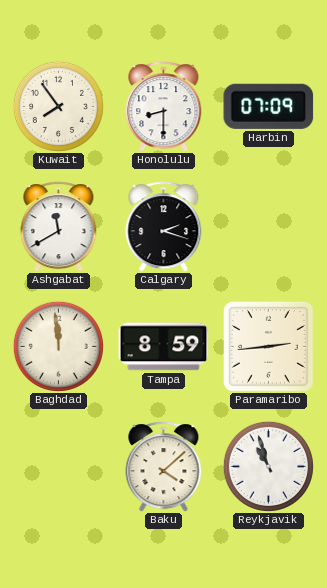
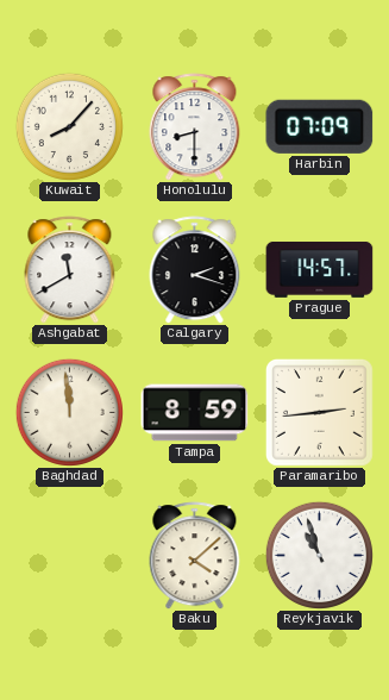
Kuwait: 7:54 -> 8:07 (69, 126)
Prague: none -> 14:57 (320, 269)
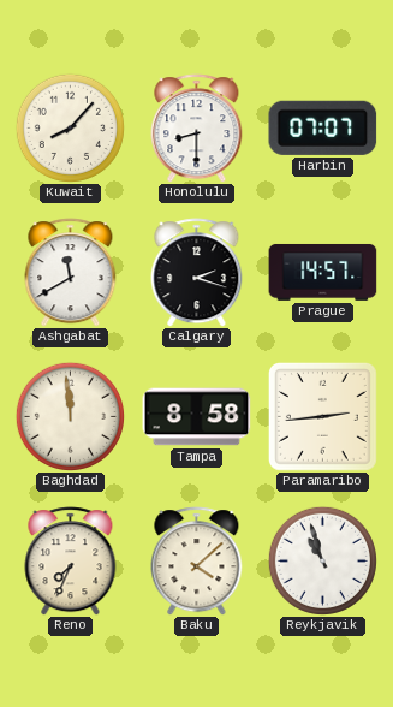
Harbin: 07:09 -> 07:07 (323, 127)
Tampa: 8:59 -> 8:58 (197, 417)
Reno: none -> 7:34 (71, 562)
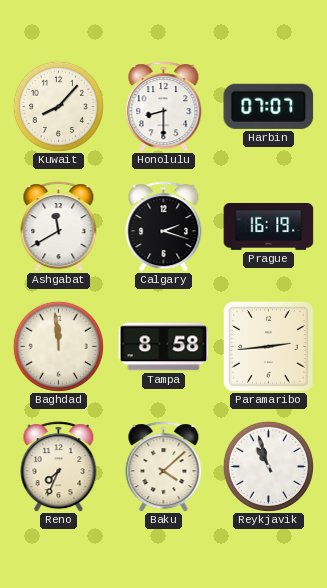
Prague: 14:57 -> 16:19 (269, 226)
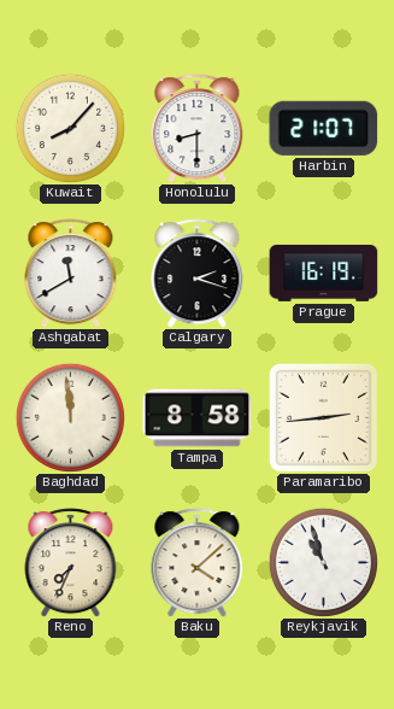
Harbin: 07:07 -> 21:07 (324, 128)
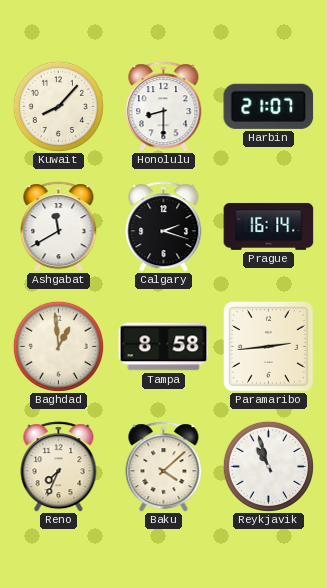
Prague: 16:19 -> 16:14 (269, 226)
Baghdad: 11:59 -> 12:59 (58, 346)
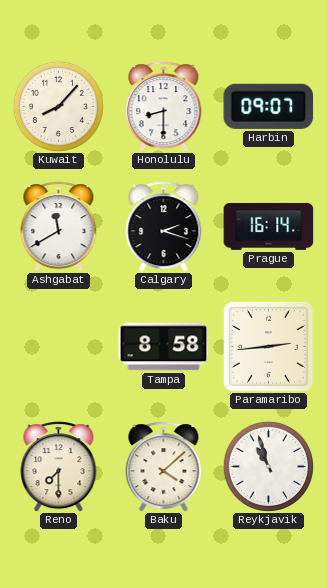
Harbin: 21:07 -> 09:07 (269, 106)
Baghdad: 12:59 -> none (58, 346)
Reno: 7:34 -> 7:30 (59, 467)
